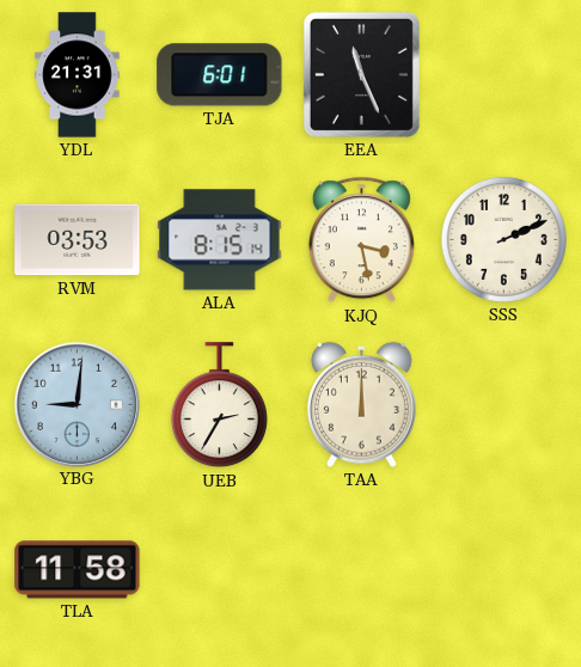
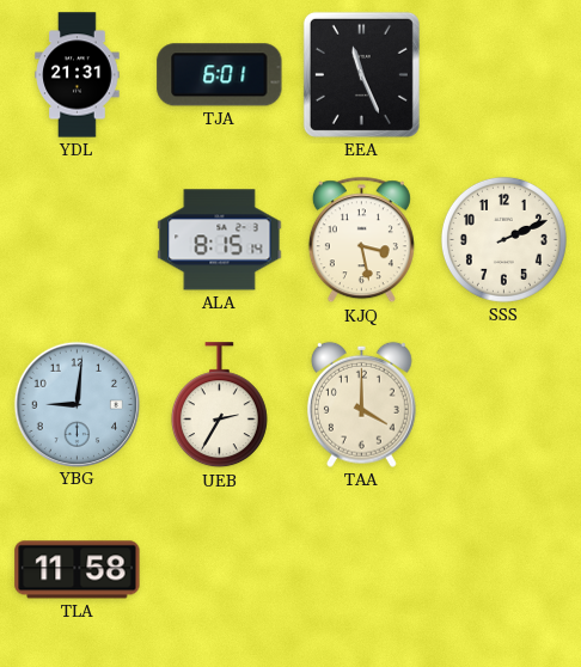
RVM: 03:53 -> none (78, 240)
TAA: 12:00 -> 4:00 (361, 404)
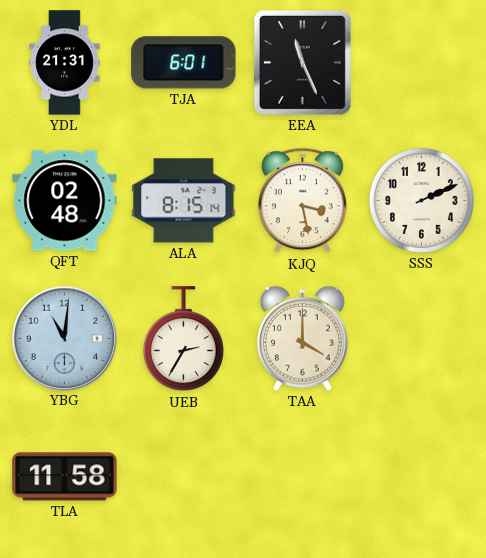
QFT: none -> 02:48 (65, 201)
YBG: 9:01 -> 11:01 (64, 338)
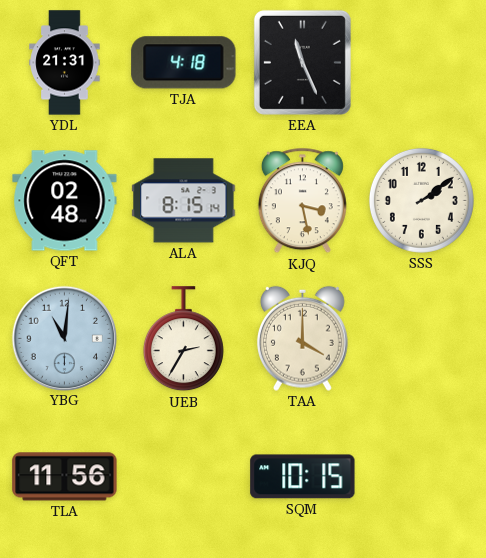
TJA: 6:01 -> 4:18 (184, 63)
SSS: 2:11 -> 2:09 (421, 200)
TLA: 11:58 -> 11:56 (65, 477)
SQM: none -> 10:15 (303, 477)
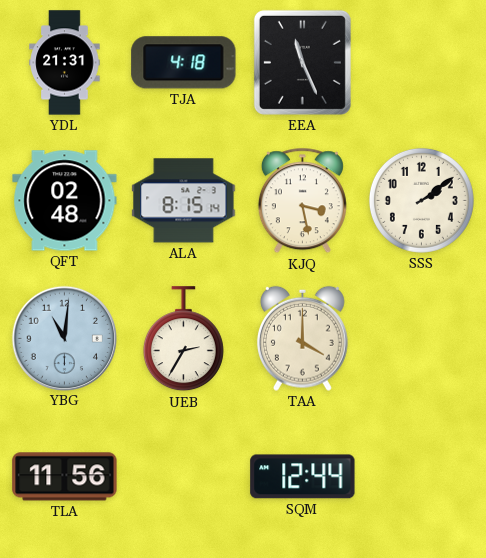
SQM: 10:15 -> 12:44 (303, 477)
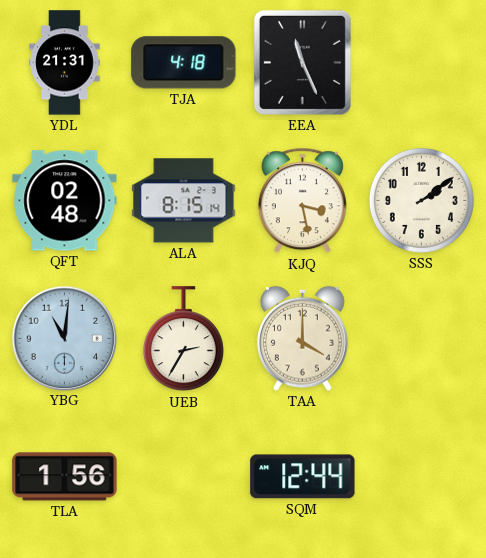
TLA: 11:56 -> 1:56 (65, 477)
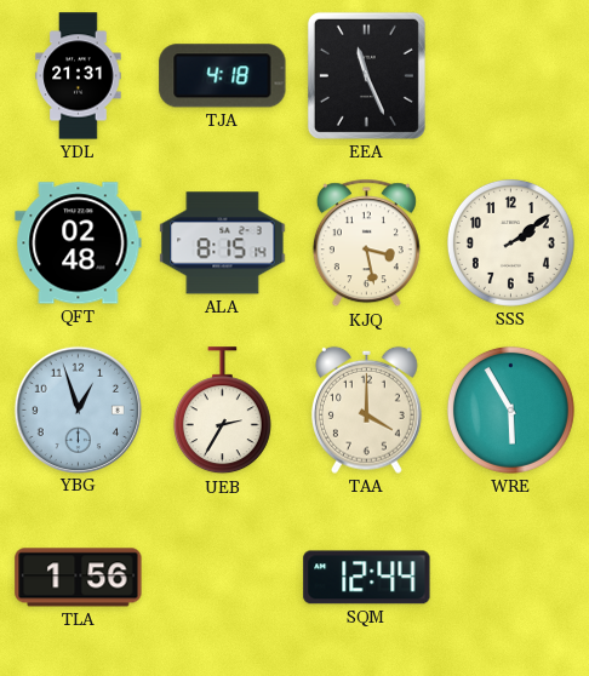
YBG: 11:01 -> 12:57 (78, 409)
WRE: none -> 5:55 (510, 409)
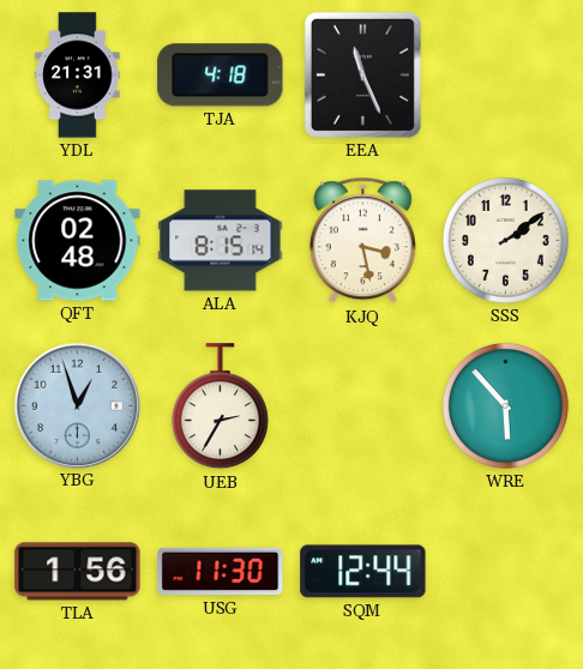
TAA: 4:00 -> none (366, 409)
WRE: 5:55 -> 5:53 (505, 405)
USG: none -> 11:30 (221, 572)
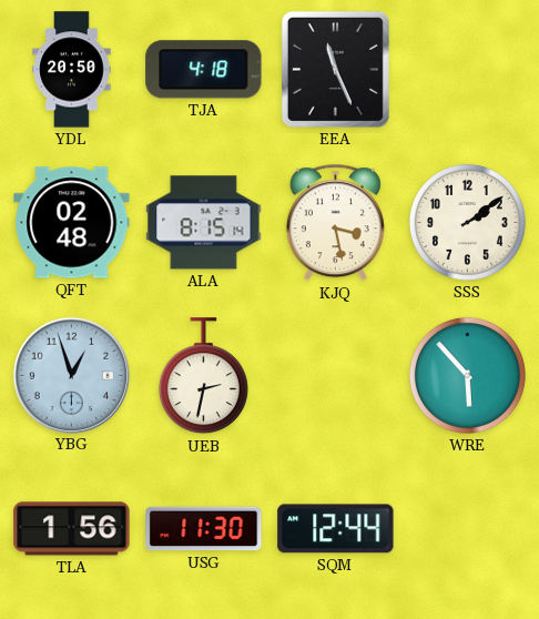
YDL: 21:31 -> 20:50 (72, 70)
UEB: 2:35 -> 2:32 (203, 376)
